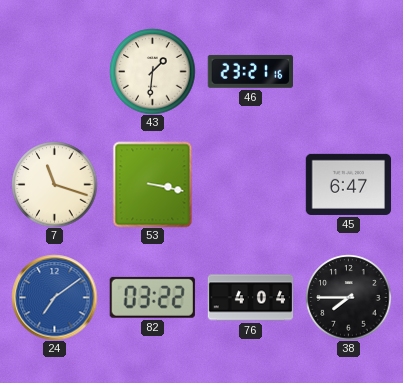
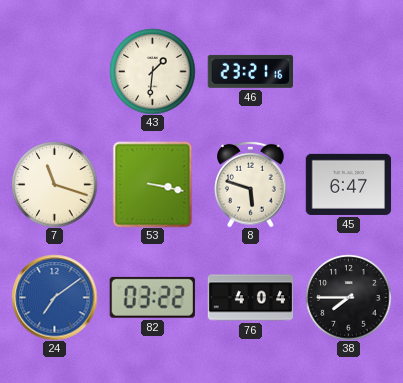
8: none -> 5:48 (251, 184)
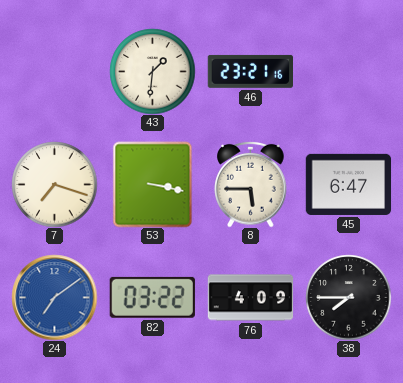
7: 11:18 -> 7:18 (54, 184)
8: 5:48 -> 5:45 (251, 184)
76: 4:04 -> 4:09 (250, 298)
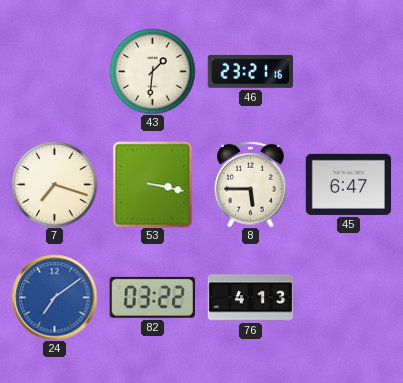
76: 4:09 -> 4:13 (250, 298)
38: 7:45 -> none (348, 297)
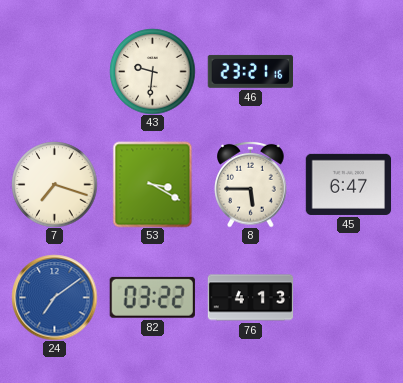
43: 1:31 -> 9:31 (152, 71)
53: 3:17 -> 3:20 (153, 184)
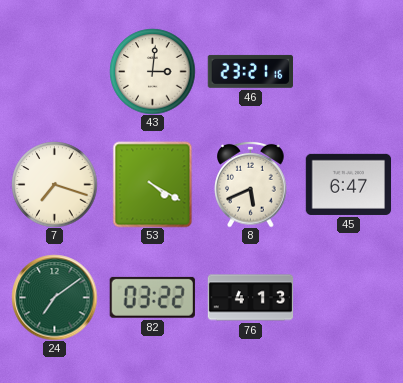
43: 9:31 -> 3:01 (152, 71)
53: 3:20 -> 4:20 (153, 184)
8: 5:45 -> 5:41 (251, 184)
24 dial: blue -> green (54, 297)
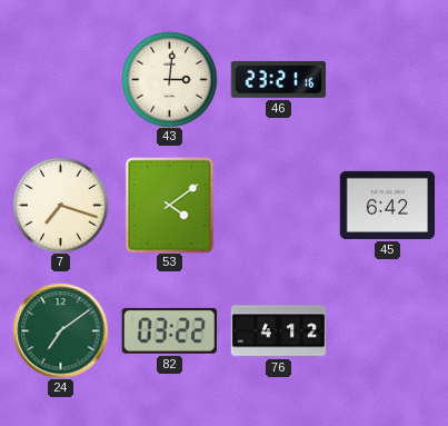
53: 4:20 -> 4:09 (170, 205)
8: 5:41 -> none (251, 184)
45: 6:47 -> 6:42 (387, 205)
76: 4:13 -> 4:12 (278, 331)
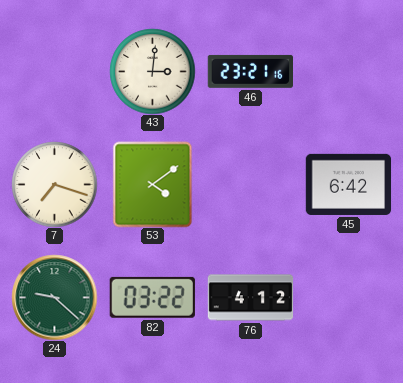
24: 7:09 -> 9:22 (54, 297)
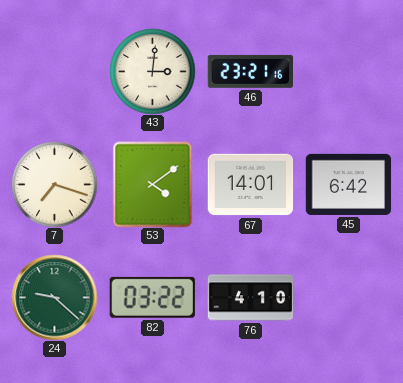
67: none -> 14:01 (250, 185)
76: 4:12 -> 4:10 (250, 298)
